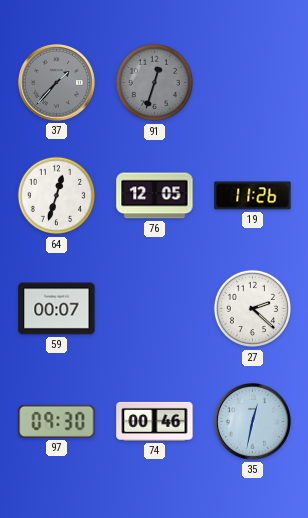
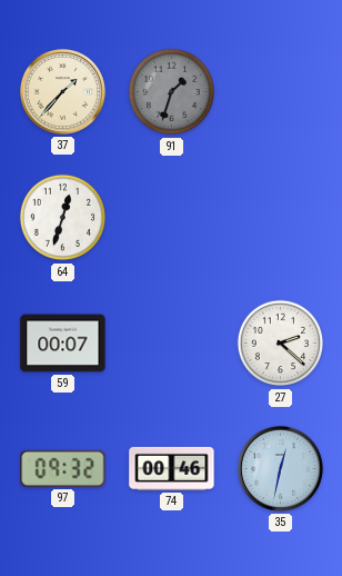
37 dial: grey -> cream (62, 91)
91: 12:33 -> 1:33 (172, 92)
76: 12:05 -> none (155, 196)
19: 11:26 -> none (253, 196)
97: 09:30 -> 09:32 (63, 468)
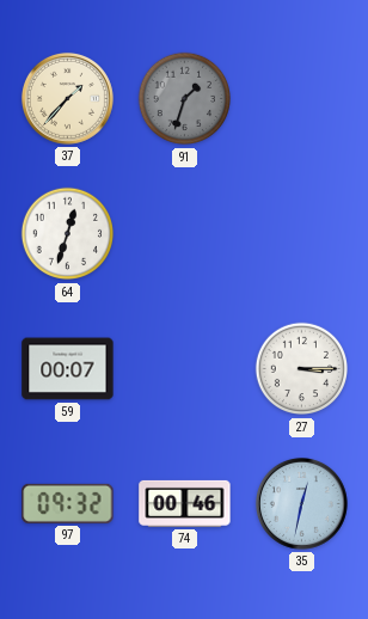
27: 2:22 -> 3:15 (302, 369)
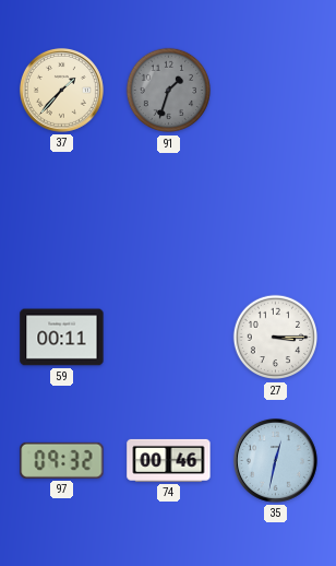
64: 12:33 -> none (68, 234)
59: 00:07 -> 00:11 (62, 338)
